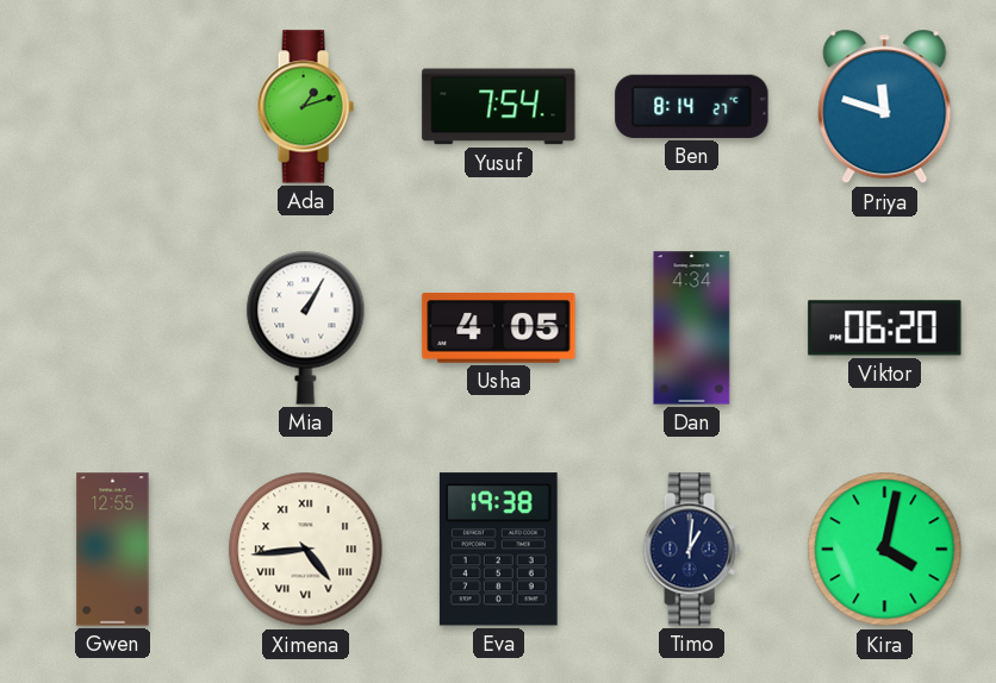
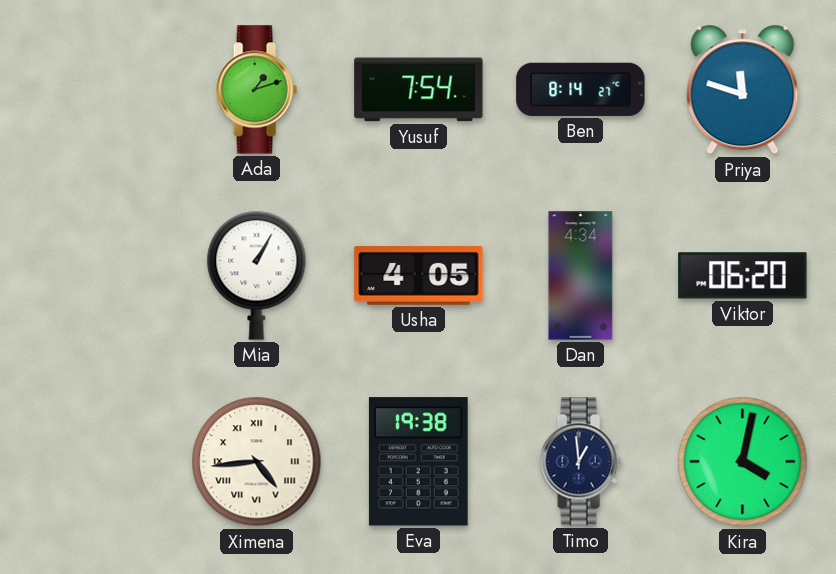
Gwen: 12:55 -> none (113, 550)
Timo: 1:01 -> 12:59 (580, 462)
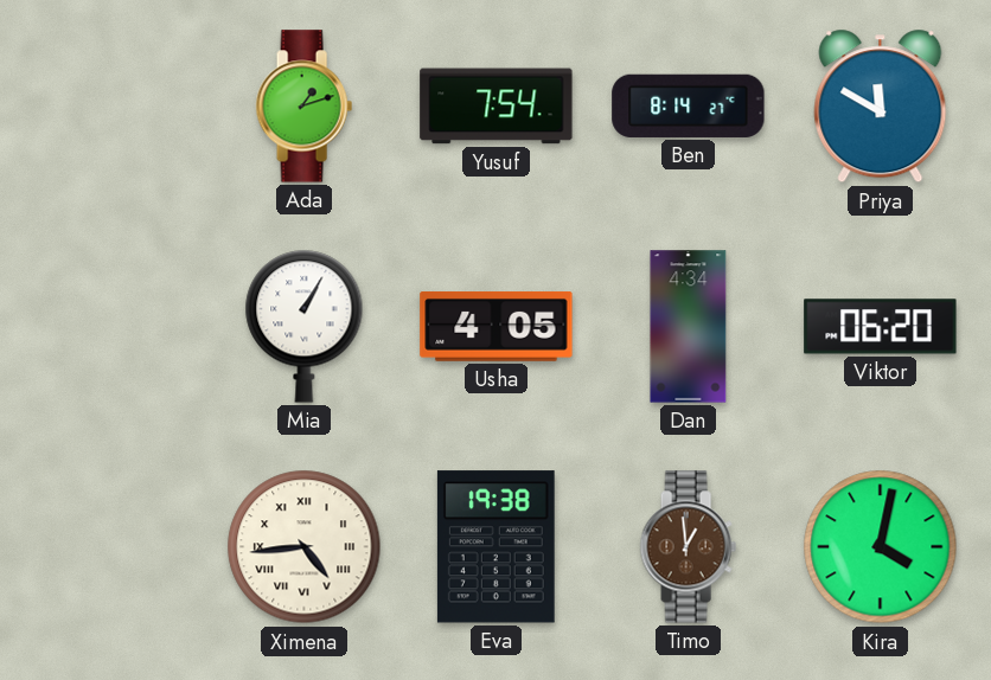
Priya: 11:48 -> 11:50 (881, 107)
Timo dial: navy -> brown (688, 547)
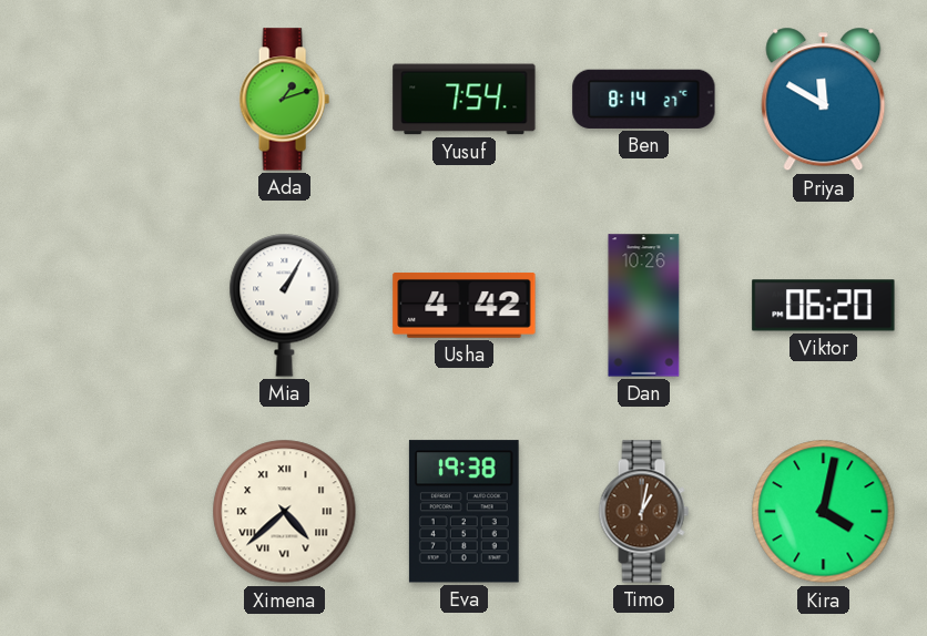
Usha: 4:05 -> 4:42 (465, 306)
Dan: 4:34 -> 10:26 (644, 306)
Ximena: 4:44 -> 4:38 (285, 512)
Timo: 12:59 -> 1:02 (643, 512)
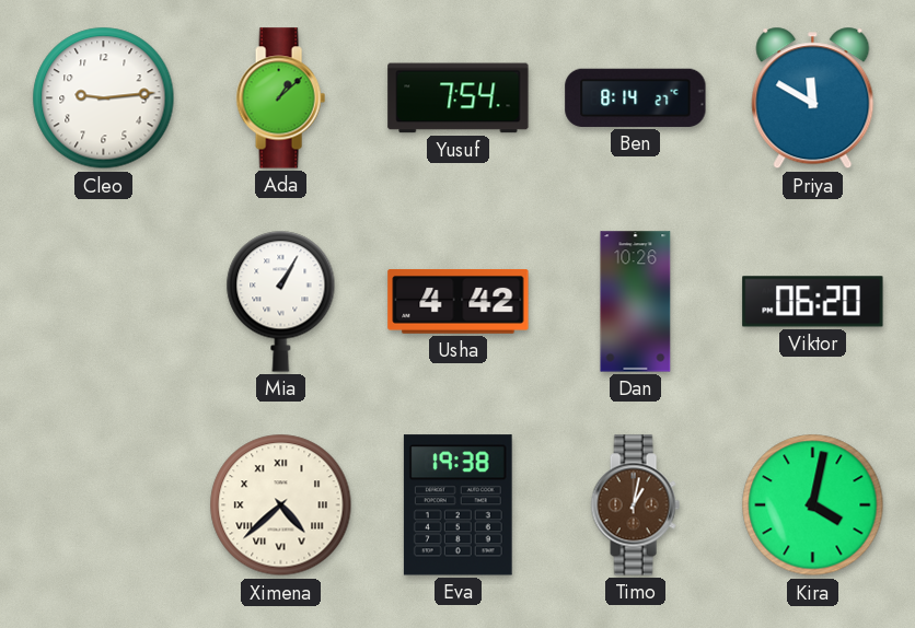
Cleo: none -> 9:14 (104, 98)
Ada: 1:12 -> 1:08 (280, 98)
